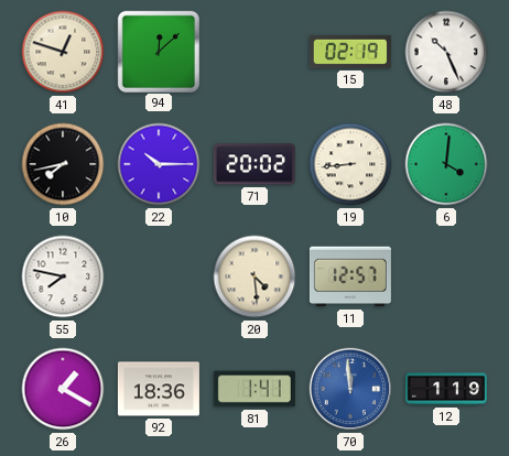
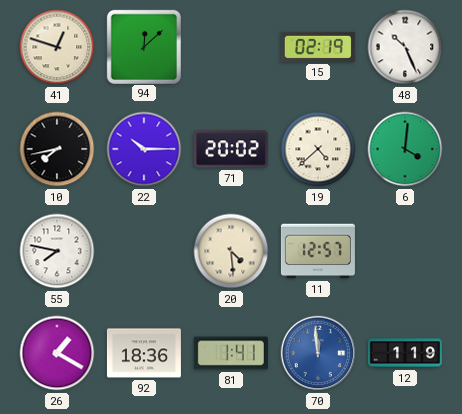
19: 8:44 -> 4:38 (318, 149)
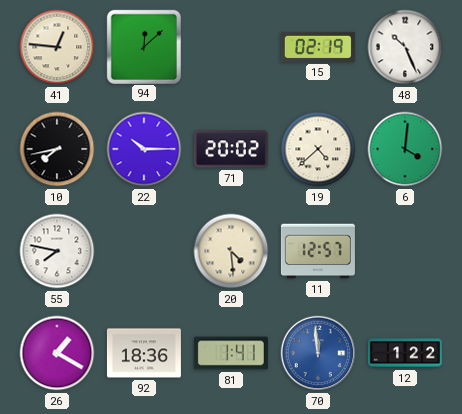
41: 12:48 -> 12:46 (57, 47)
12: 1:19 -> 1:22 (405, 353)
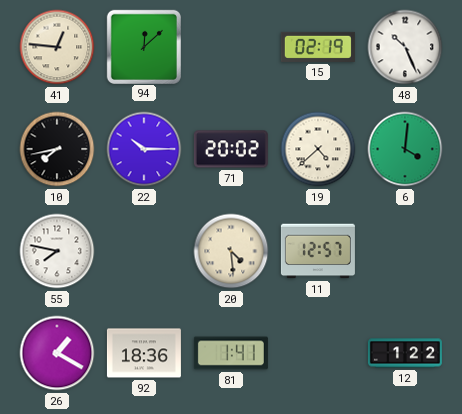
70: 11:59 -> none (318, 353)
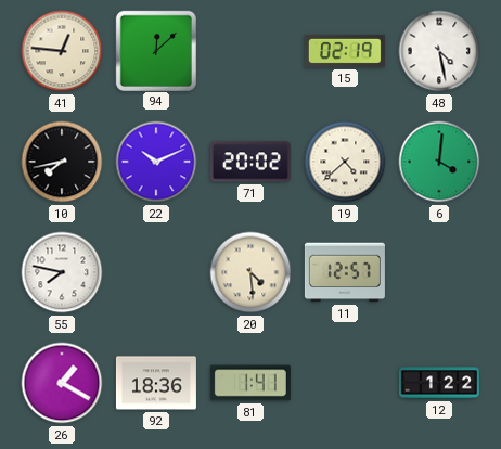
48: 10:26 -> 4:28 (439, 51)
22: 10:15 -> 10:11 (156, 162)
